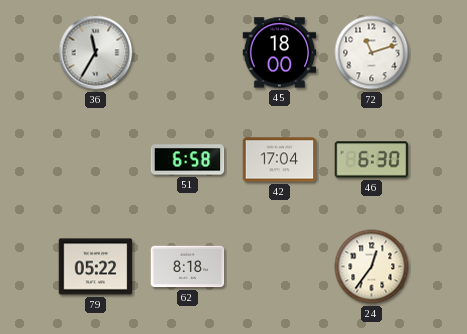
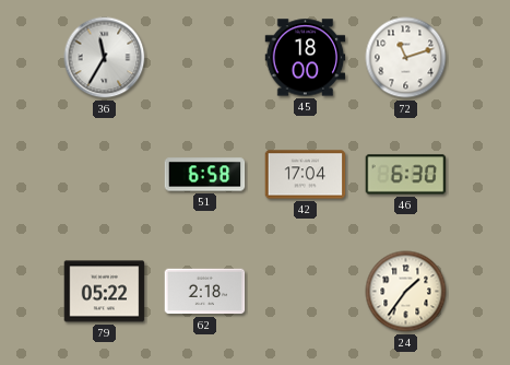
62: 8:18 -> 2:18 (205, 292)
24: 12:36 -> 1:36 (406, 292)
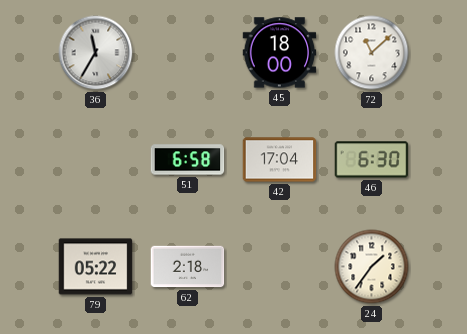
72: 11:12 -> 11:08 (372, 53)
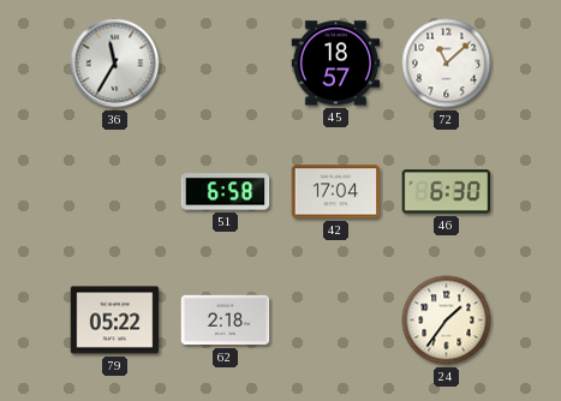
45: 18:00 -> 18:57 (336, 64)
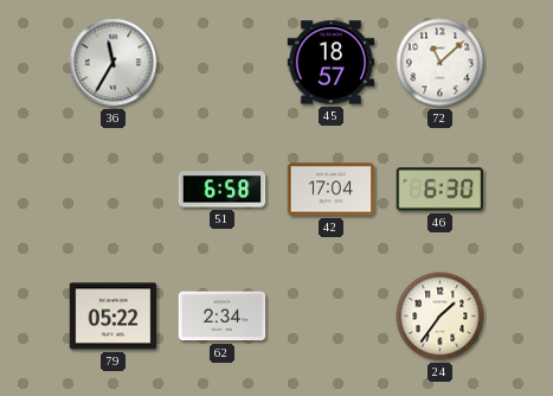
62: 2:18 -> 2:34 (223, 317)
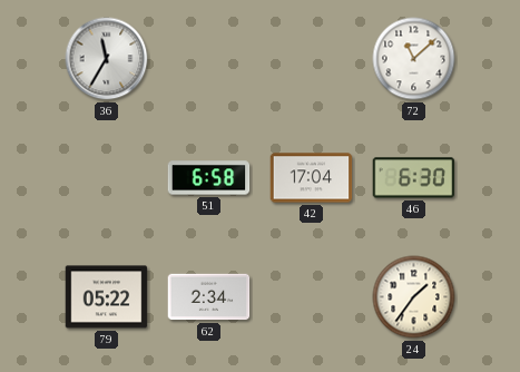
45: 18:57 -> none (332, 63)
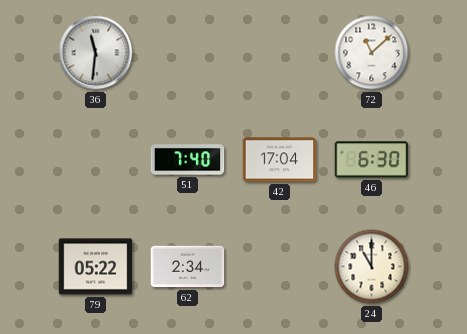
36: 11:35 -> 11:31 (96, 53)
51: 6:58 -> 7:40 (188, 160)
24: 1:36 -> 11:00 (372, 267)
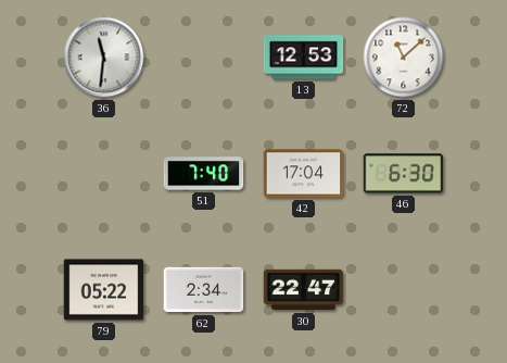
13: none -> 12:53 (304, 58)
30: none -> 22:47 (304, 290)
24: 11:00 -> none (372, 267)
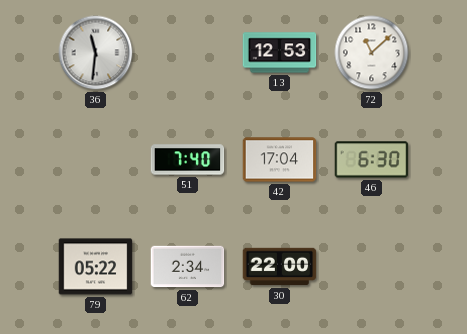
30: 22:47 -> 22:00 (280, 267)
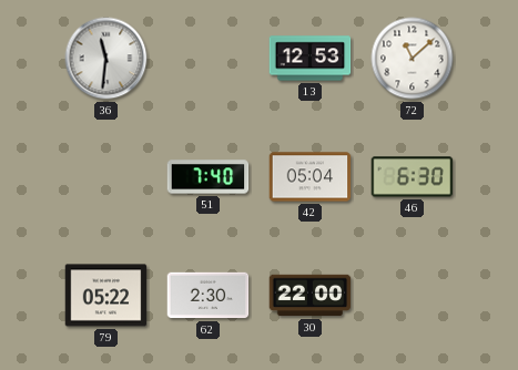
42: 17:04 -> 05:04 (311, 177)
62: 2:34 -> 2:30 (209, 296)
